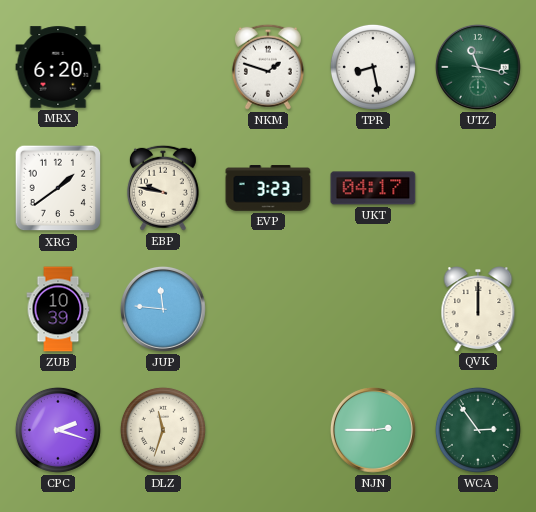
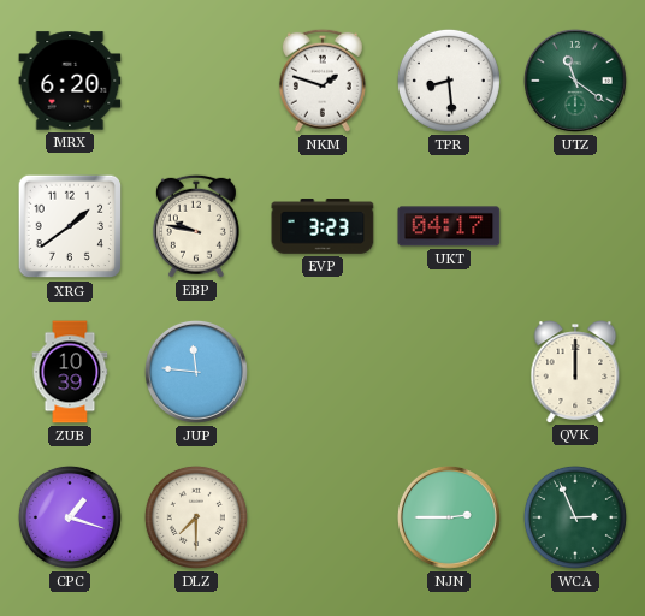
TPR: 8:28 -> 8:29 (449, 81)
UTZ: 11:17 -> 11:21 (575, 81)
CPC: 2:18 -> 1:18 (70, 517)
DLZ: 11:33 -> 7:30 (196, 517)
WCA: 2:54 -> 2:56 (575, 517)
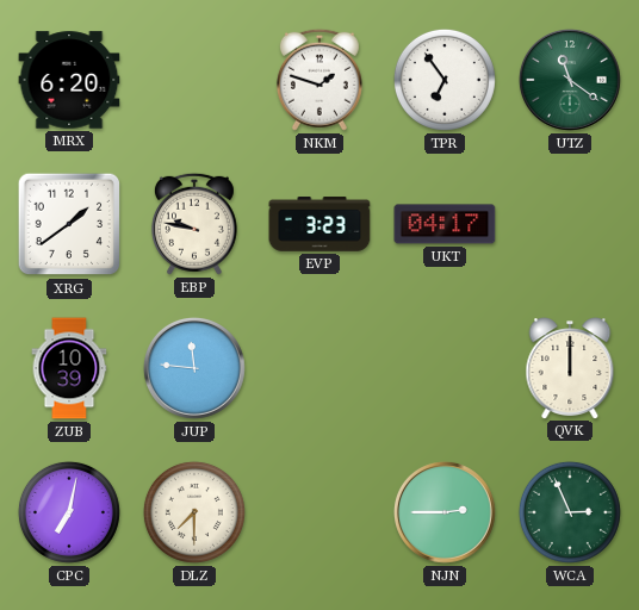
TPR: 8:29 -> 6:54 (445, 80)
CPC: 1:18 -> 7:02 (69, 512)
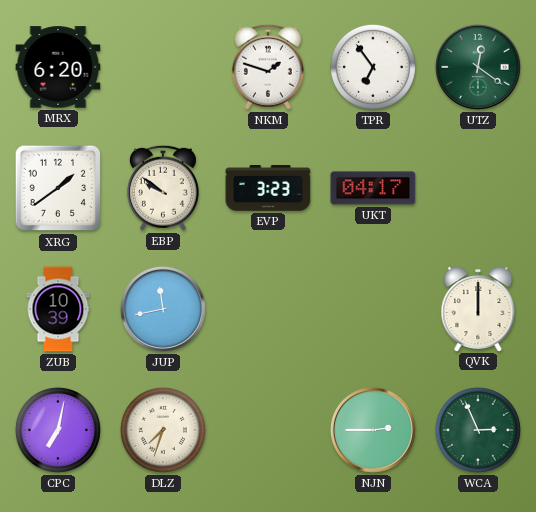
UTZ: 11:21 -> 12:21 (478, 67)
EBP: 9:47 -> 9:51 (163, 188)
JUP: 11:46 -> 11:43 (163, 309)
DLZ: 7:30 -> 7:33 (163, 430)
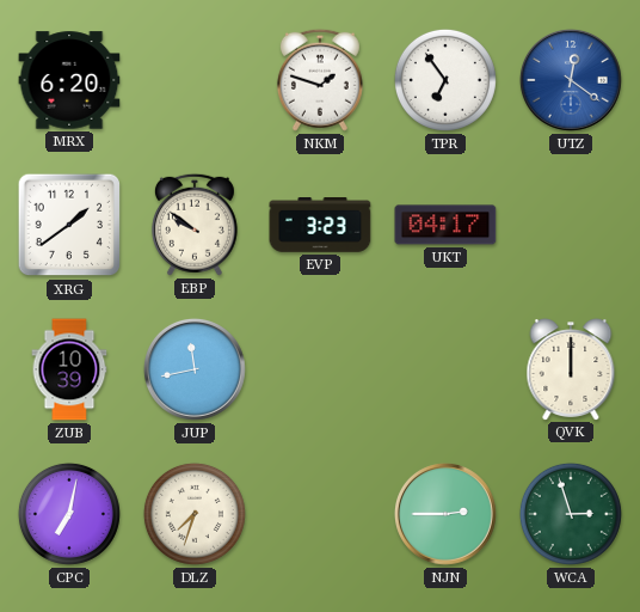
UTZ dial: green -> blue (571, 80)
WCA: 2:56 -> 2:57 (571, 514)
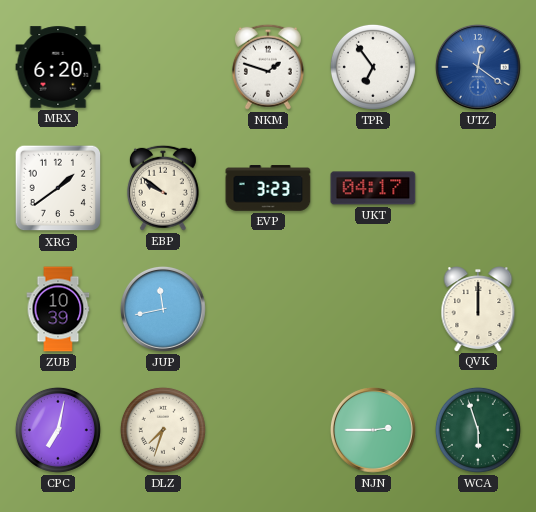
WCA: 2:57 -> 5:57 (478, 430)
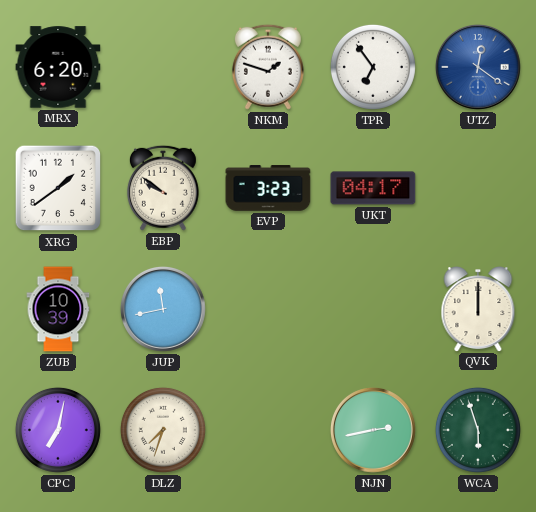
NJN: 2:45 -> 2:43 (373, 430)
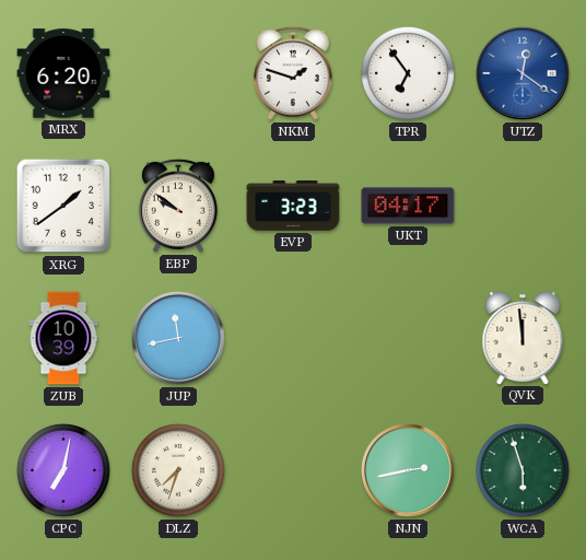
QVK: 12:00 -> 11:59 (523, 338)
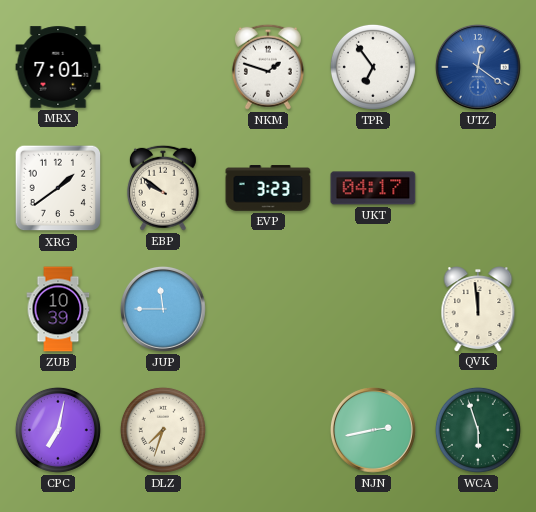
MRX: 6:20 -> 7:01 (58, 67)
JUP: 11:43 -> 11:45 (163, 309)
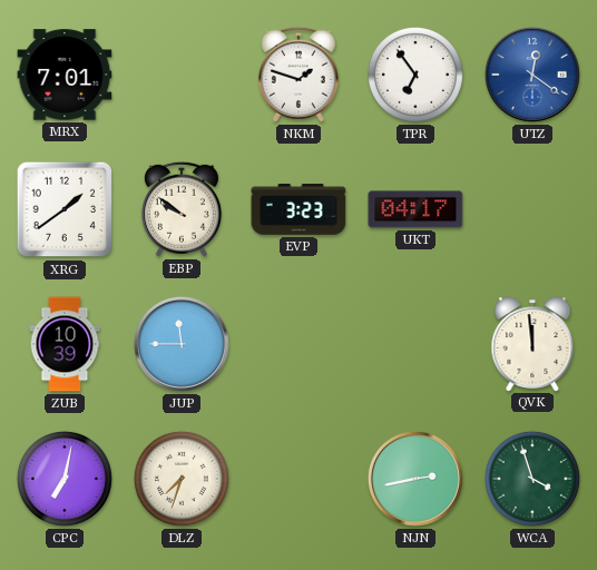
WCA: 5:57 -> 3:57 (532, 479)
